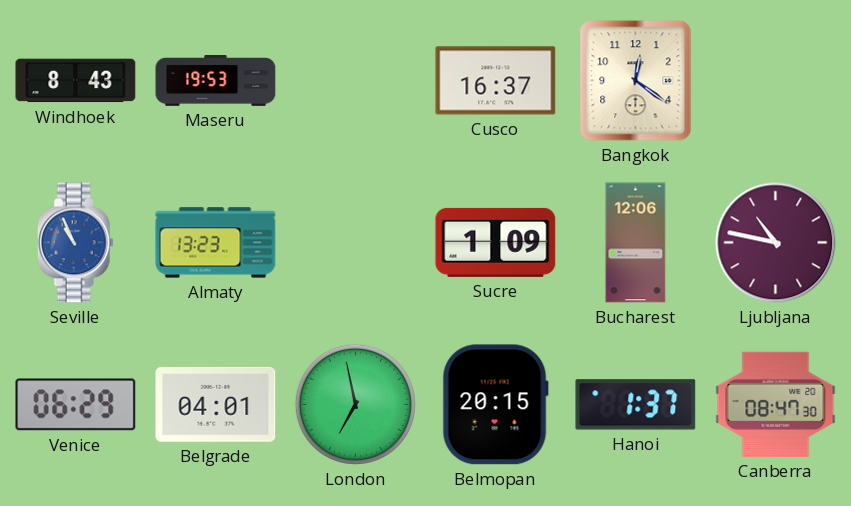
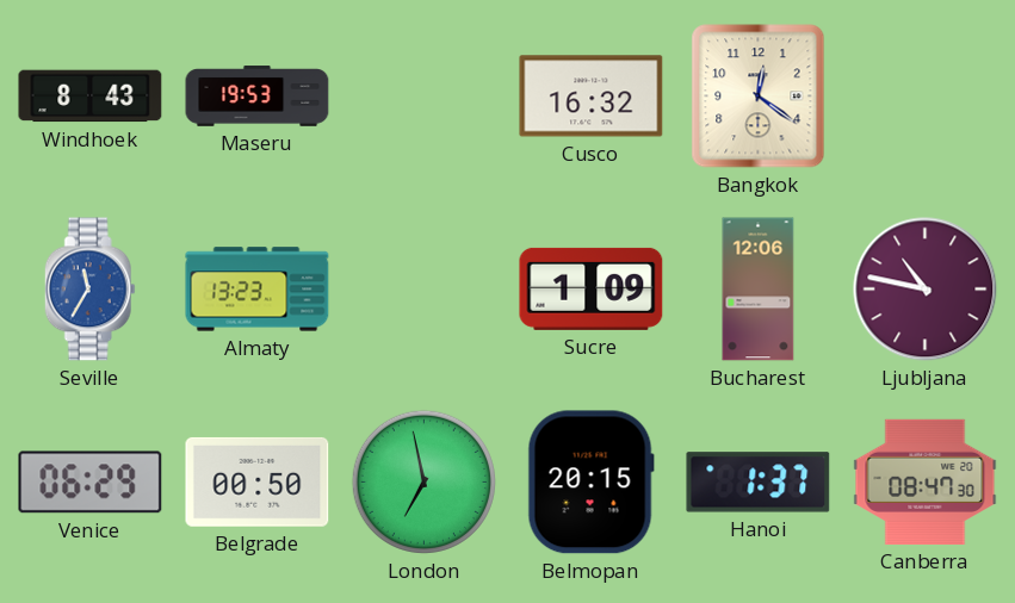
Cusco: 16:37 -> 16:32 (592, 97)
Seville: 10:56 -> 11:35 (89, 290)
Belgrade: 04:01 -> 00:50 (258, 481)
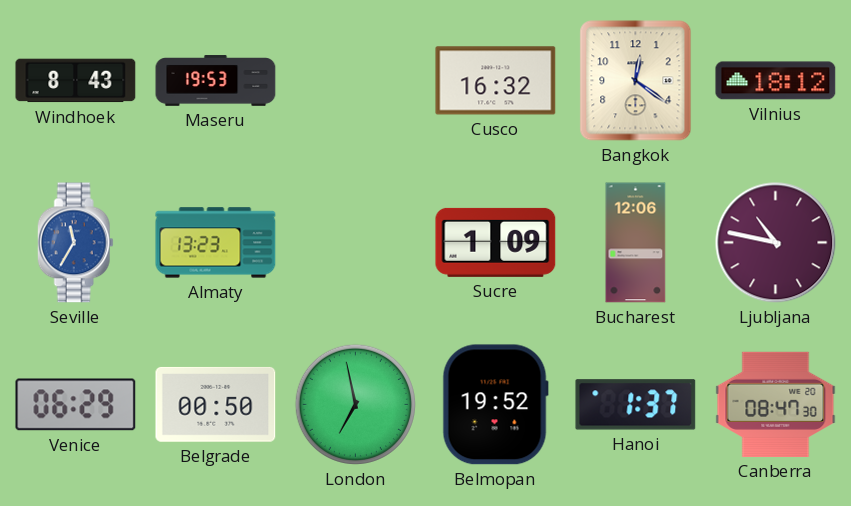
Vilnius: none -> 18:12 (776, 81)
Belmopan: 20:15 -> 19:52 (495, 405)
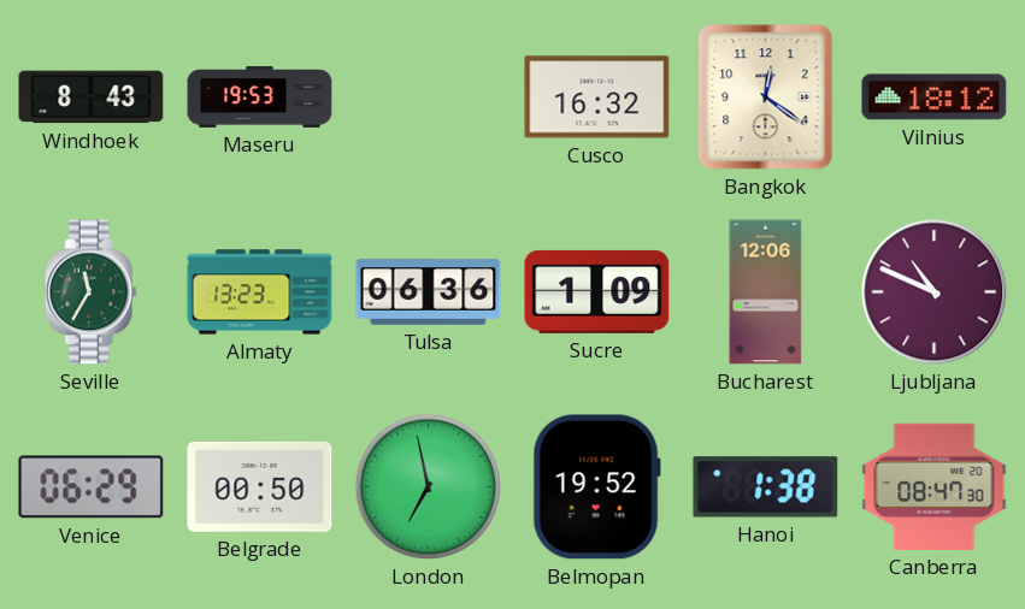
Seville dial: blue -> green (90, 292)
Tulsa: none -> 06:36 (429, 292)
Ljubljana: 10:47 -> 10:49 (935, 292)
Hanoi: 1:37 -> 1:38 (766, 487)
